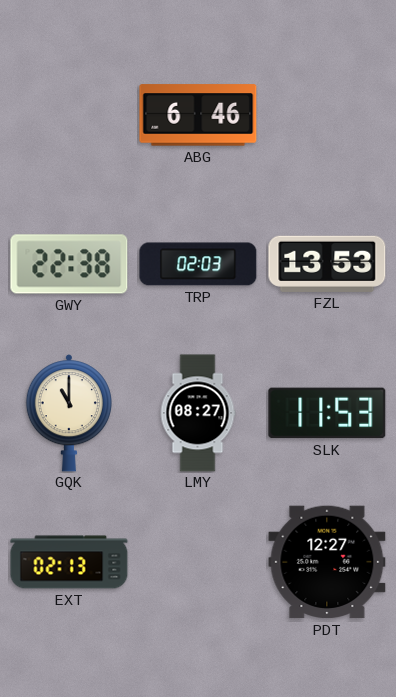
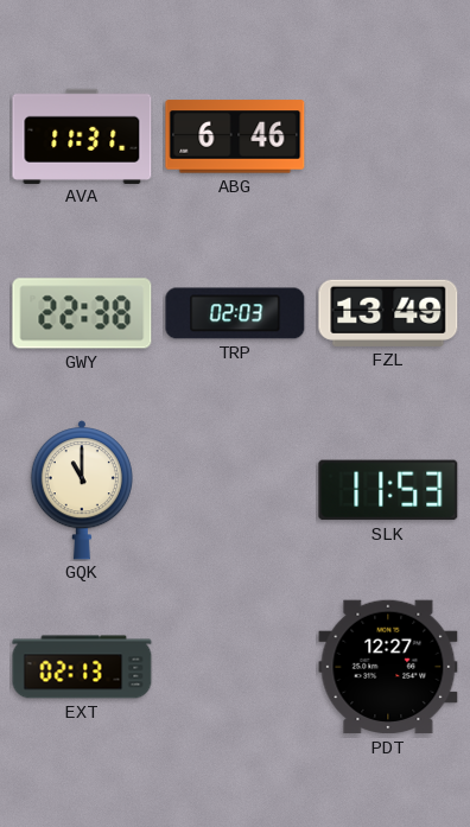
AVA: none -> 11:31 (82, 135)
FZL: 13:53 -> 13:49 (388, 313)
LMY: 08:27 -> none (198, 413)
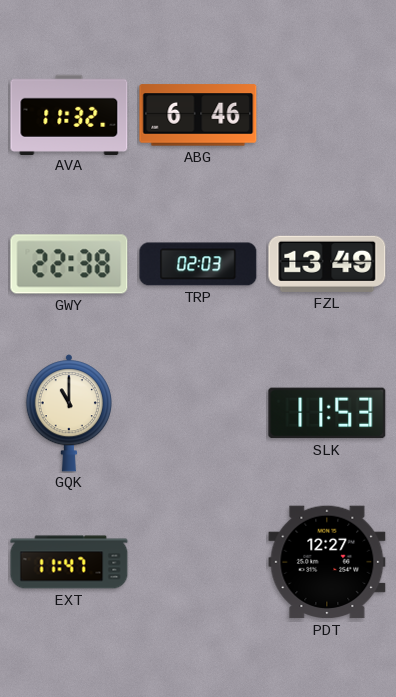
AVA: 11:31 -> 11:32 (69, 114)
EXT: 02:13 -> 11:47 (69, 562)
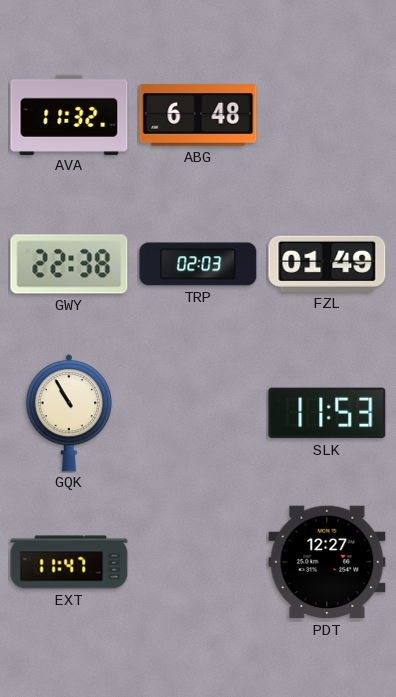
ABG: 6:46 -> 6:48 (198, 115)
FZL: 13:49 -> 01:49 (327, 264)
GQK: 11:00 -> 10:55 (68, 413)
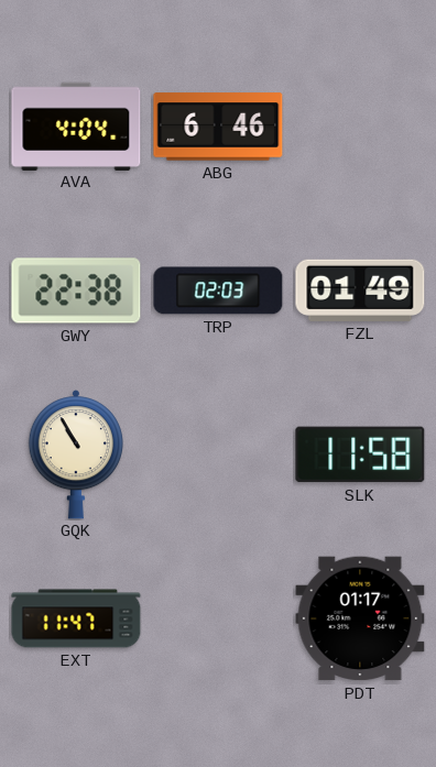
AVA: 11:32 -> 4:04 (76, 125)
ABG: 6:48 -> 6:46 (218, 127)
SLK: 11:53 -> 11:58 (360, 454)
PDT: 12:27 -> 01:17 (360, 618)
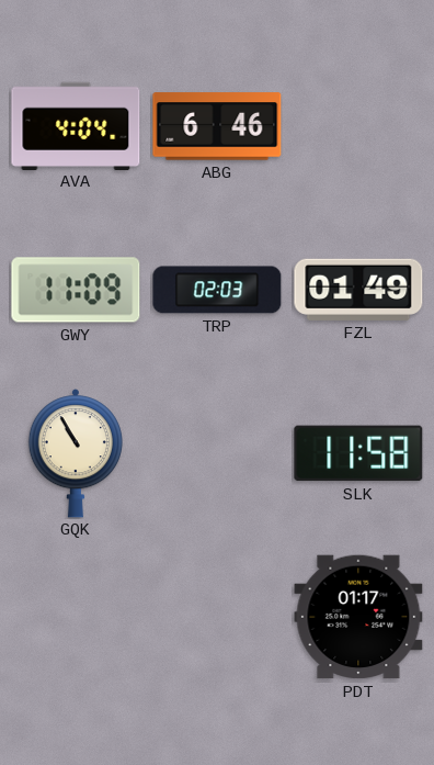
GWY: 22:38 -> 11:09 (76, 290)
EXT: 11:47 -> none (76, 618)
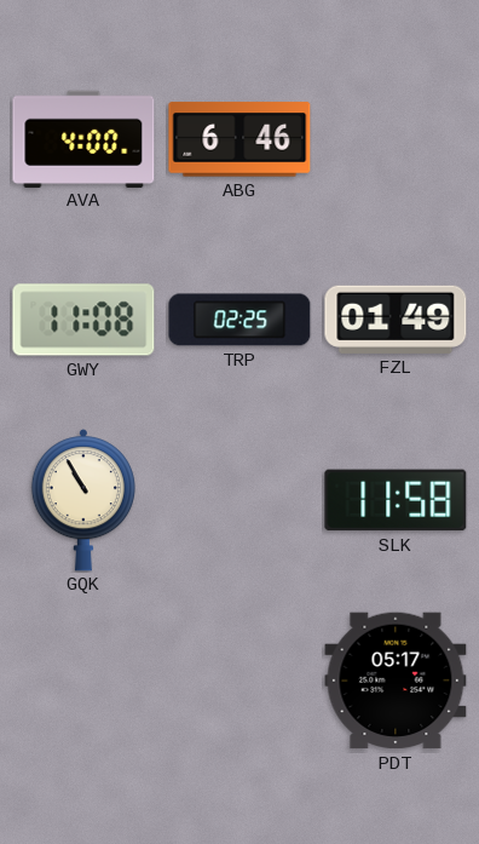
AVA: 4:04 -> 4:00 (83, 138)
GWY: 11:09 -> 11:08 (83, 320)
TRP: 02:03 -> 02:25 (239, 320)
PDT: 01:17 -> 05:17 (396, 681)
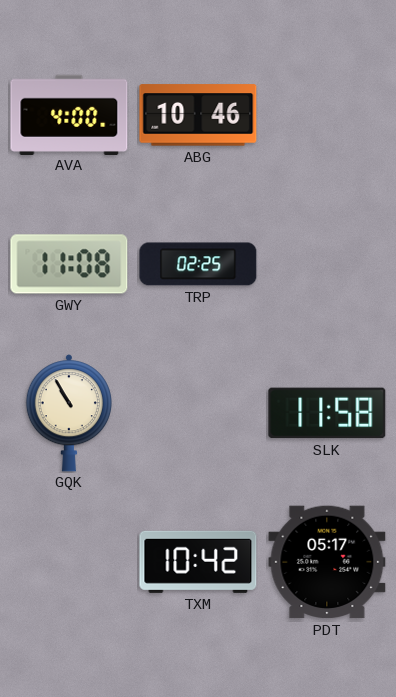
ABG: 6:46 -> 10:46 (198, 115)
FZL: 01:49 -> none (396, 320)
TXM: none -> 10:42 (198, 562)
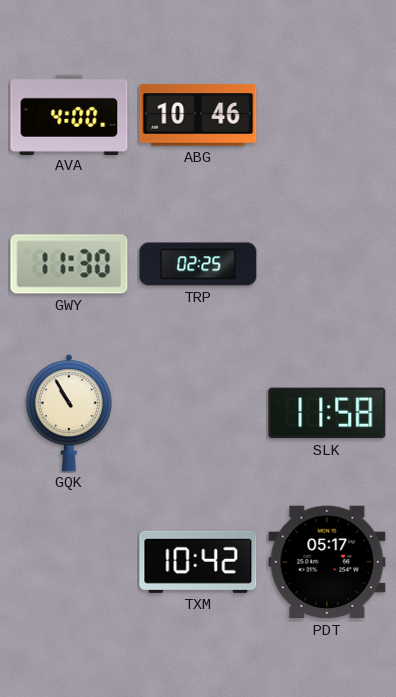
GWY: 11:08 -> 11:30 (69, 264)
